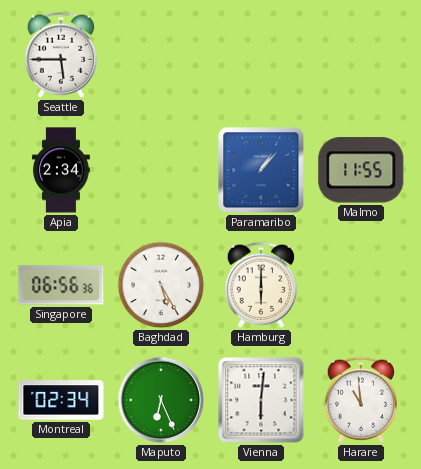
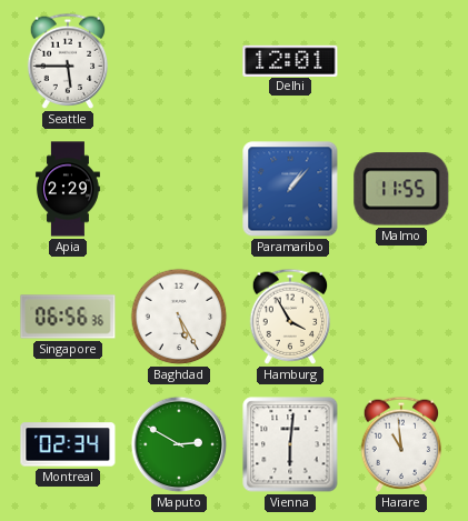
Delhi: none -> 12:01 (290, 60)
Apia: 2:34 -> 2:29 (68, 189)
Hamburg: 6:00 -> 3:55 (290, 317)
Maputo: 6:26 -> 2:50 (179, 444)
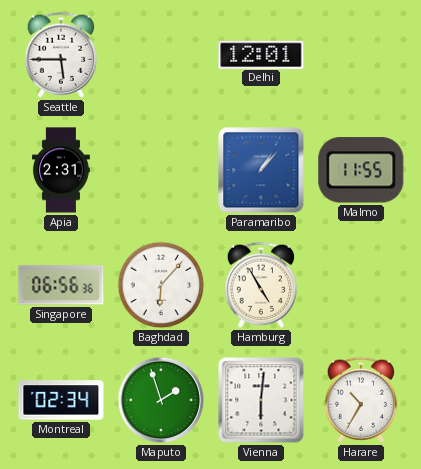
Apia: 2:29 -> 2:31 (61, 170)
Baghdad: 5:25 -> 6:07 (161, 285)
Hamburg: 3:55 -> 4:55 (261, 285)
Maputo: 2:50 -> 1:57 (161, 400)
Harare: 10:59 -> 10:35 (361, 400)
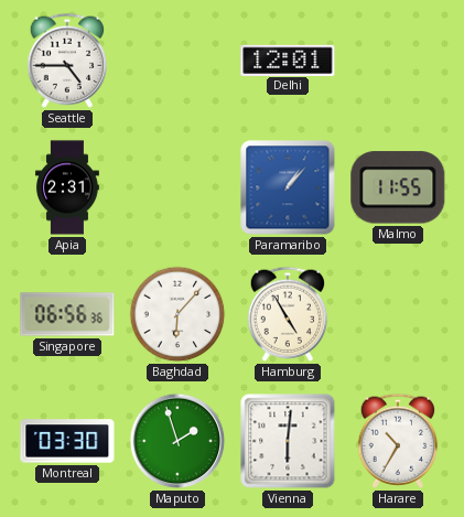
Seattle: 5:45 -> 4:45 (67, 61)
Montreal: 02:34 -> 03:30 (67, 441)
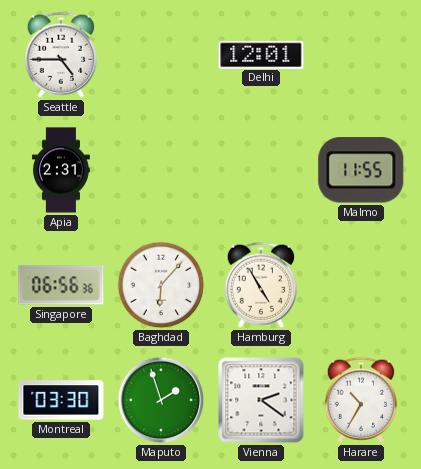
Paramaribo: 1:07 -> none (288, 187)
Vienna: 6:01 -> 2:21 (261, 400)
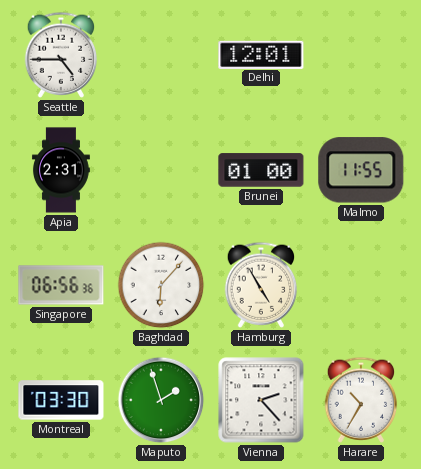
Brunei: none -> 01:00 (261, 170)
Vienna: 2:21 -> 2:23 (261, 400)
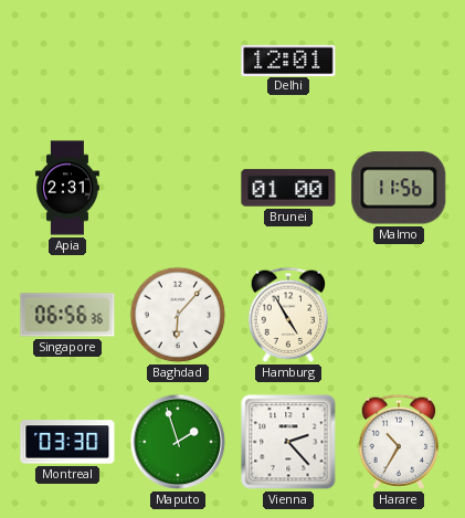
Seattle: 4:45 -> none (61, 55)
Malmo: 11:55 -> 11:56 (399, 188)
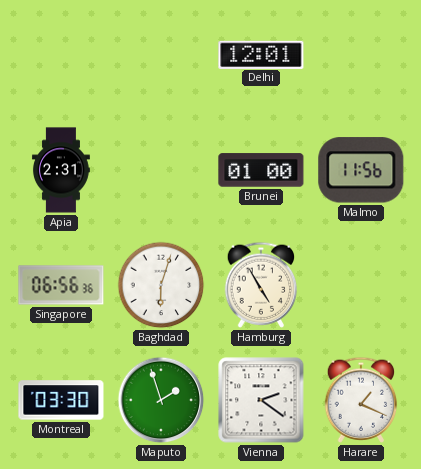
Baghdad: 6:07 -> 6:03 (161, 285)
Vienna: 2:23 -> 2:21 (261, 400)
Harare: 10:35 -> 1:19 (361, 400)
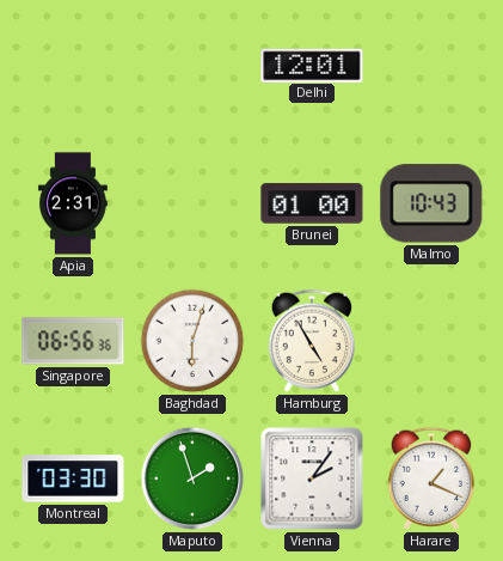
Malmo: 11:56 -> 10:43 (431, 203)
Vienna: 2:21 -> 2:06 (312, 478)
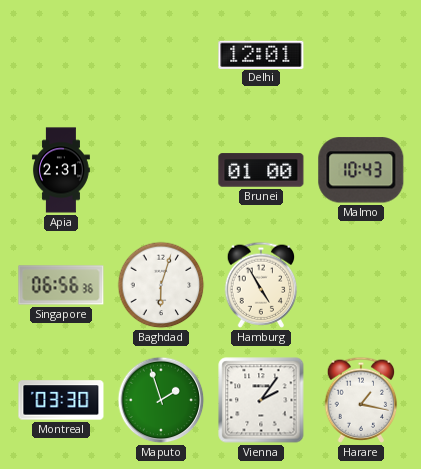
Harare: 1:19 -> 1:17 (361, 400)
